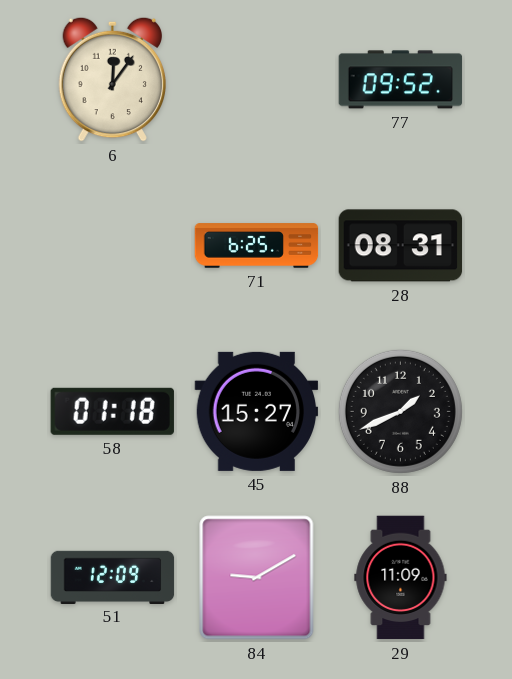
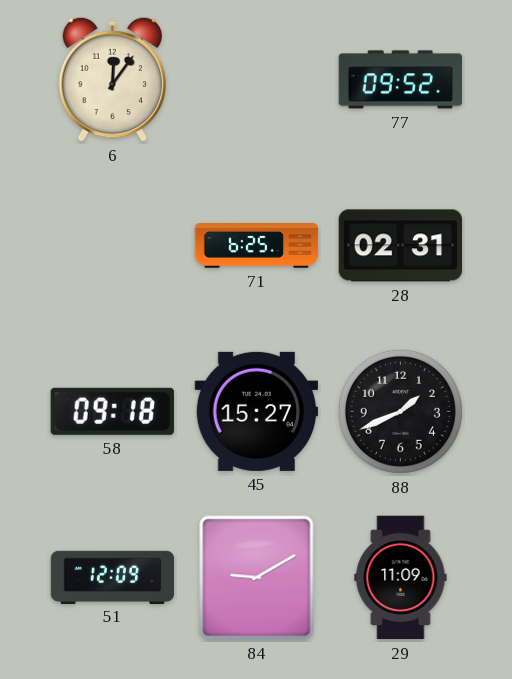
28: 08:31 -> 02:31 (401, 246)
58: 01:18 -> 09:18 (112, 411)
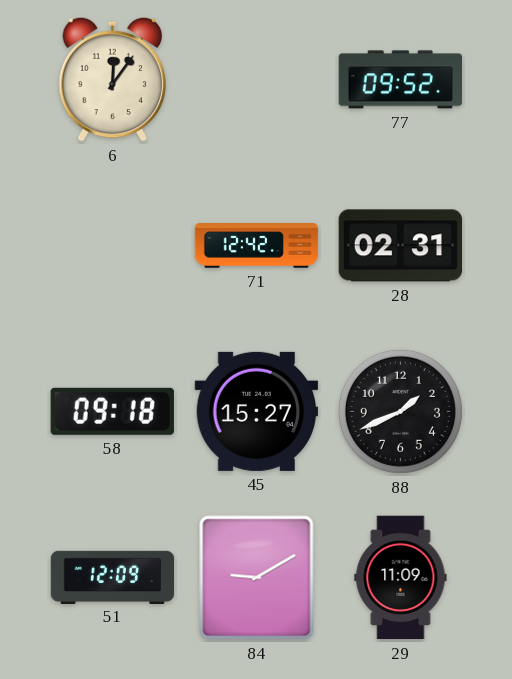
71: 6:25 -> 12:42 (257, 246)
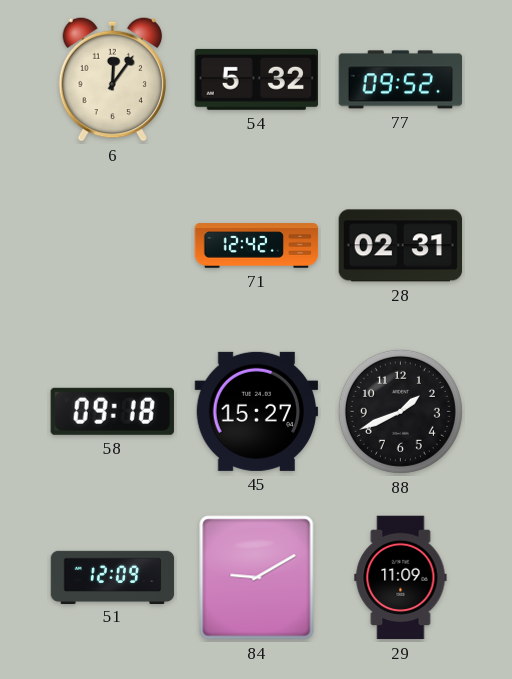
54: none -> 5:32 (256, 79)
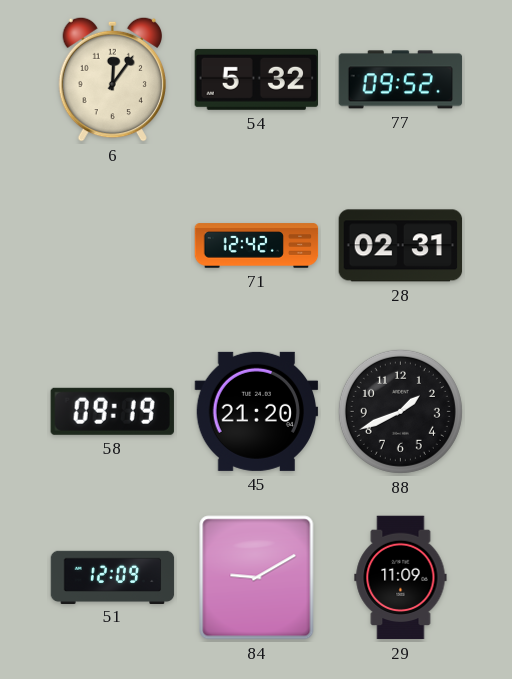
58: 09:18 -> 09:19 (112, 411)
45: 15:27 -> 21:20 (257, 411)
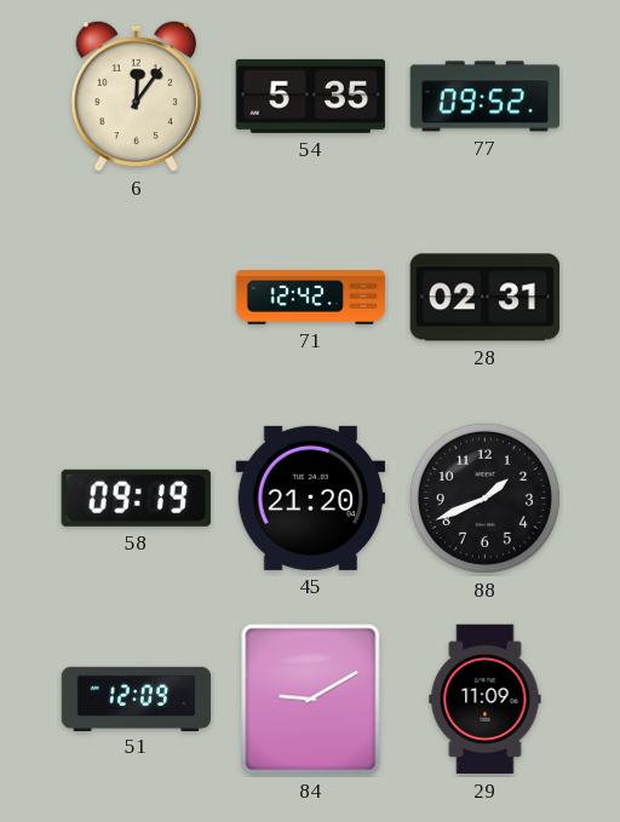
54: 5:32 -> 5:35 (310, 96)
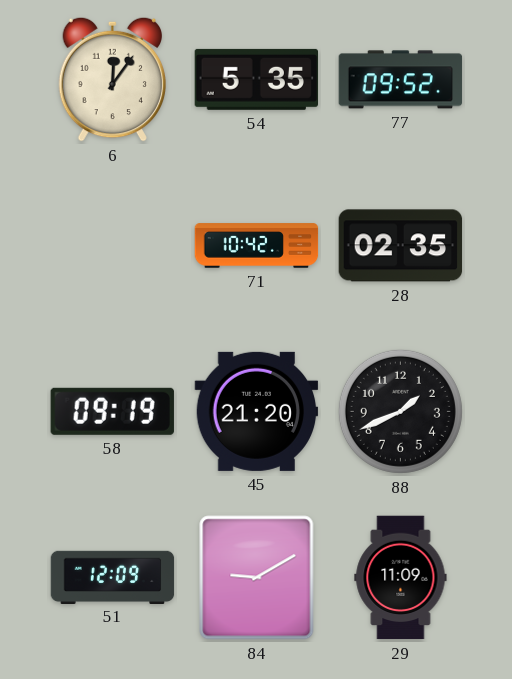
71: 12:42 -> 10:42 (257, 246)
28: 02:31 -> 02:35 (401, 246)
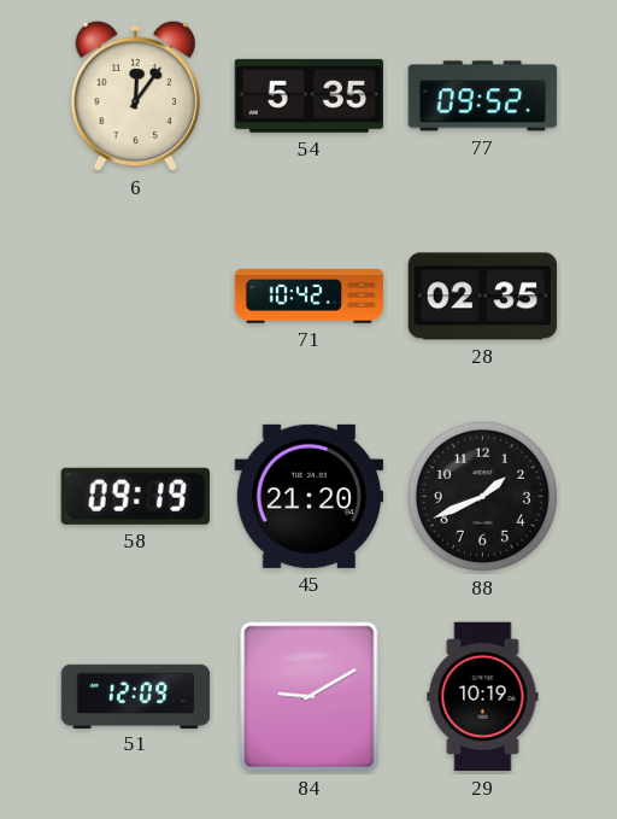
29: 11:09 -> 10:19 (483, 697)
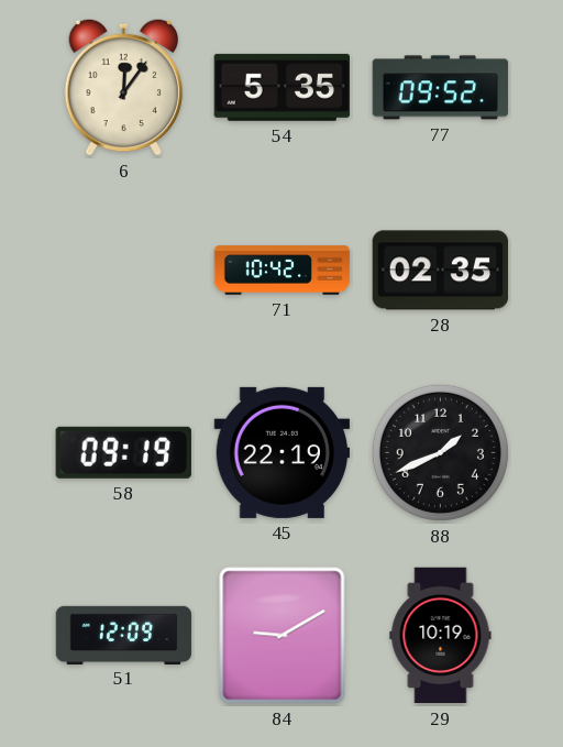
45: 21:20 -> 22:19 (283, 452)
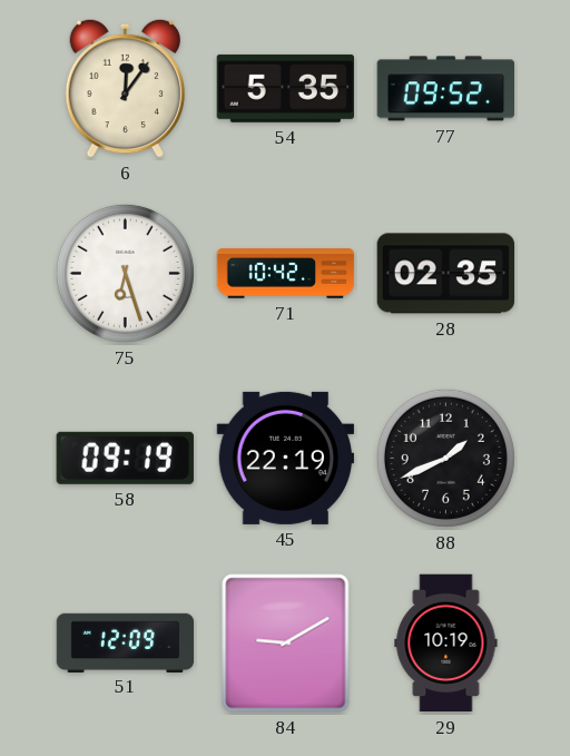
75: none -> 6:27 (125, 273)
